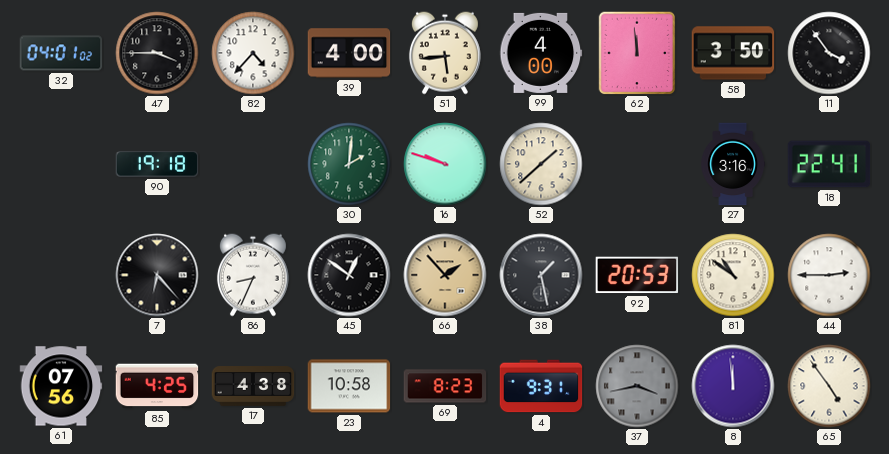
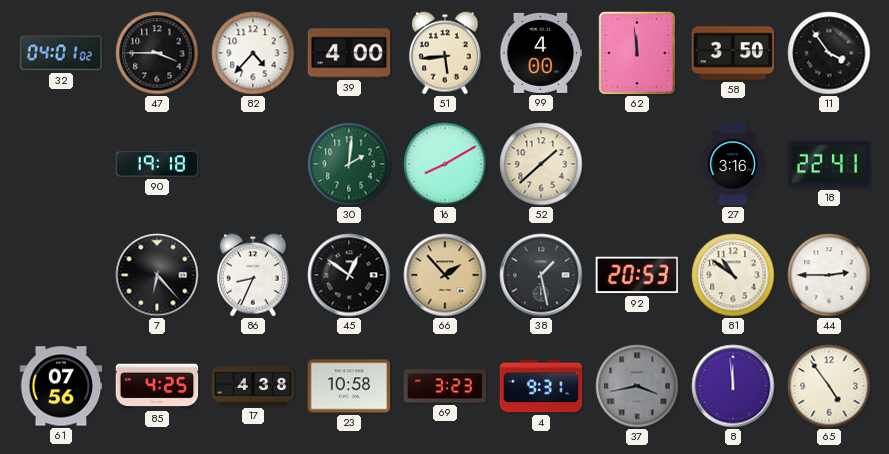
16: 9:48 -> 8:10 (445, 164)
69: 8:23 -> 3:23 (445, 386)
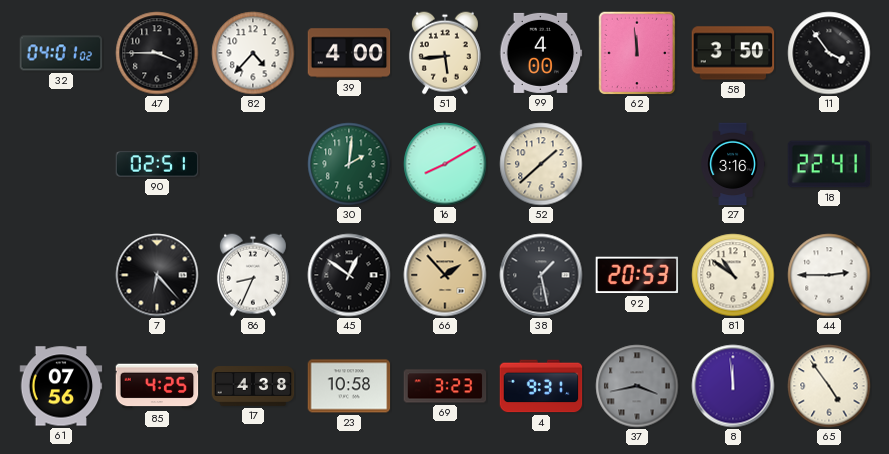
90: 19:18 -> 02:51 (157, 164)
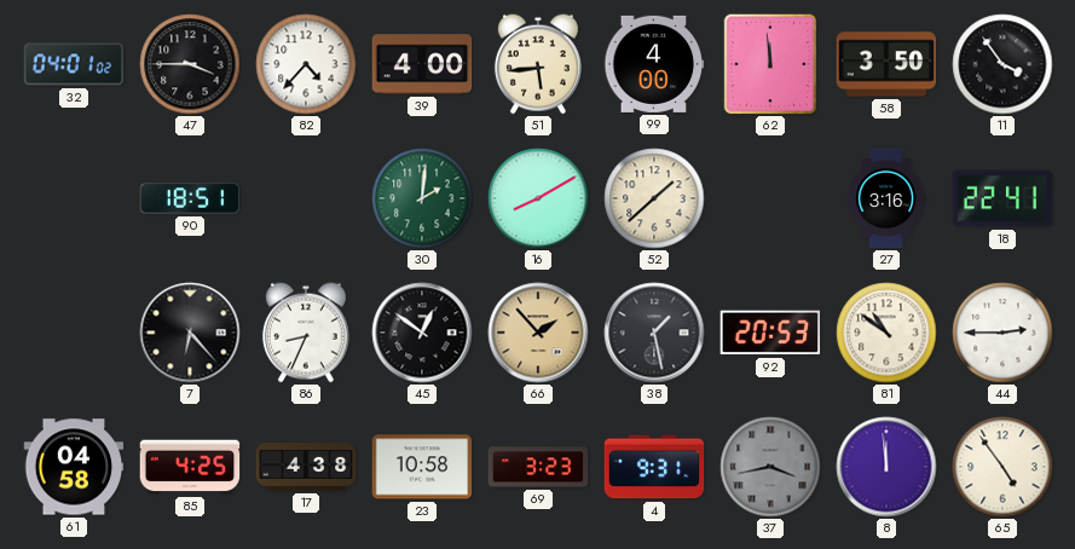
90: 02:51 -> 18:51 (190, 198)
61: 07:56 -> 04:58 (74, 467)
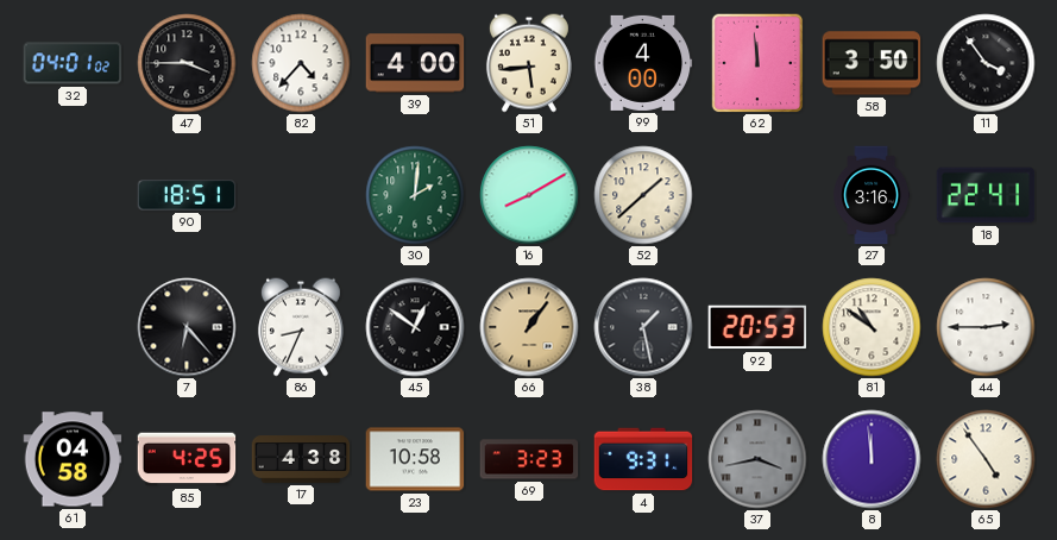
66: 1:53 -> 1:06 (529, 327)
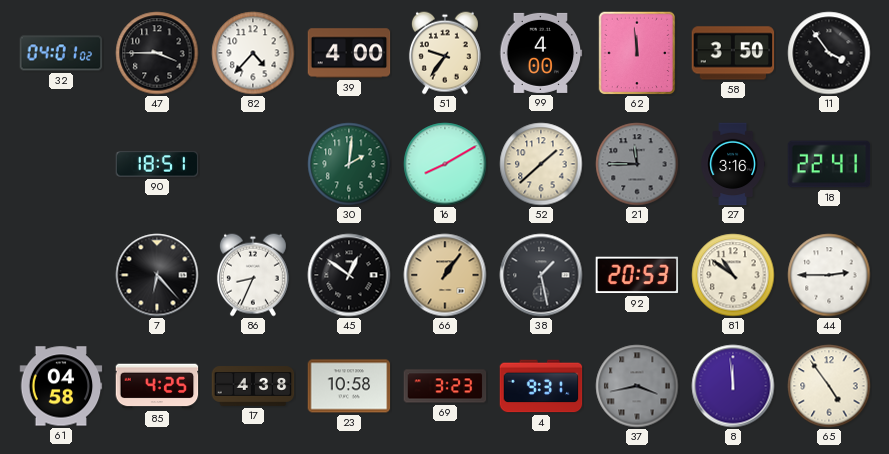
51: 5:44 -> 9:36 (445, 53)
21: none -> 11:45 (637, 164)
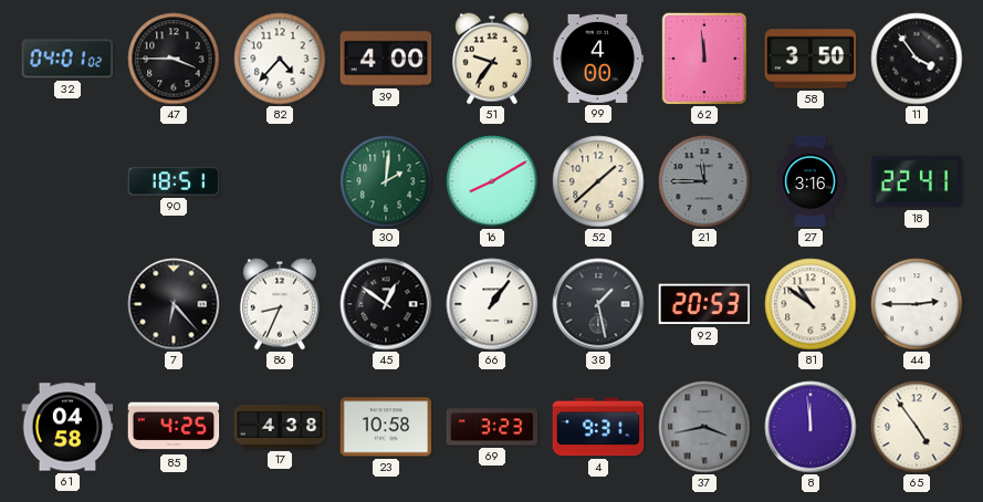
66 dial: champagne -> white (492, 304)
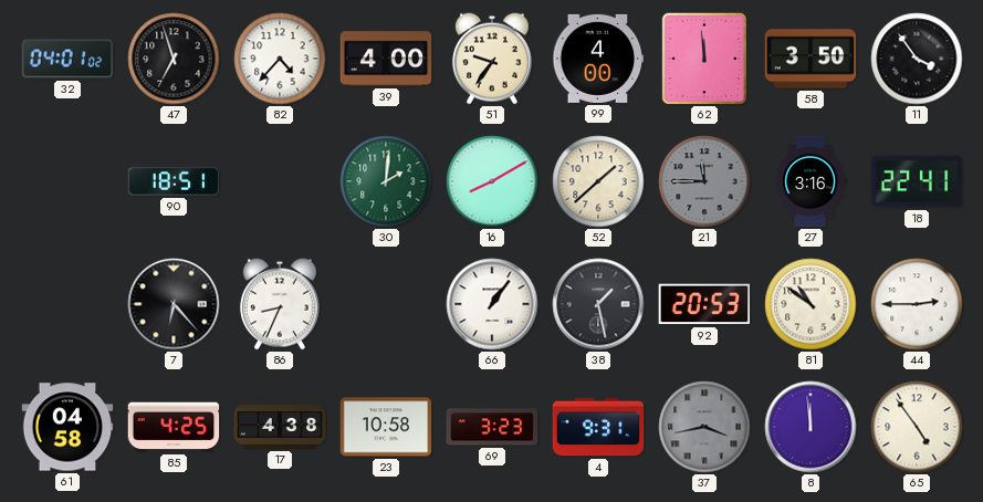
47: 3:45 -> 6:57 (174, 59)
45: 12:51 -> none (386, 304)
